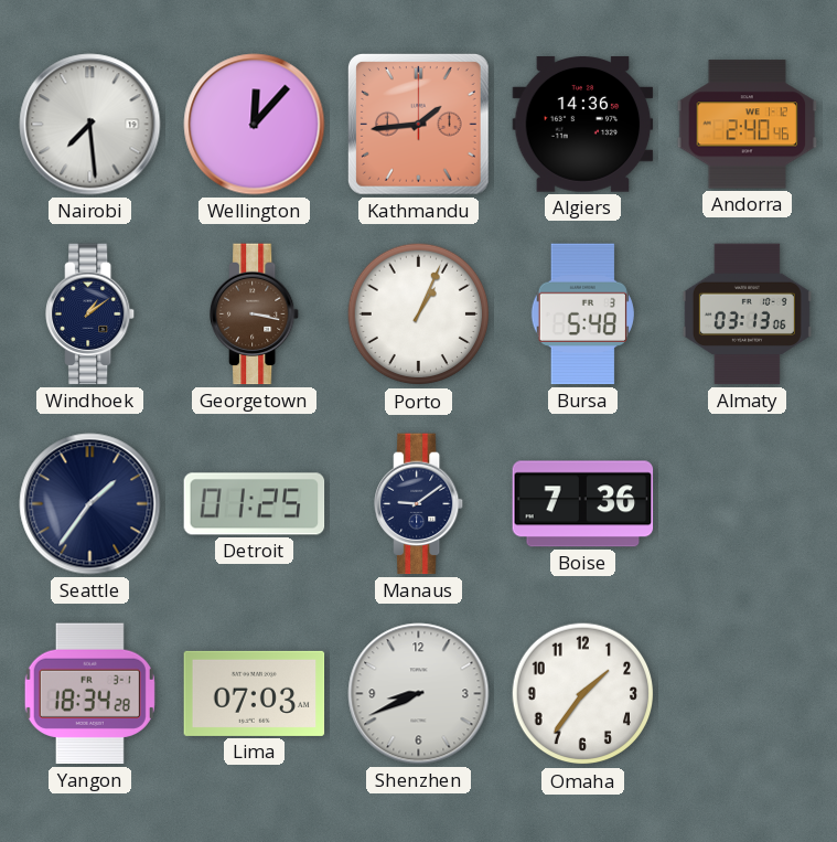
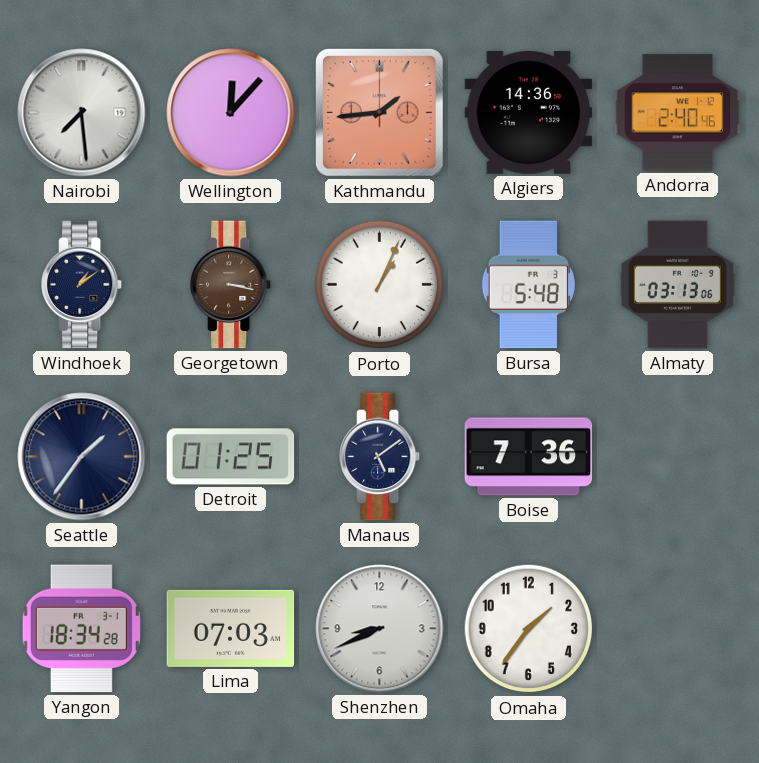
Manaus: 9:09 -> 5:09 (381, 457)
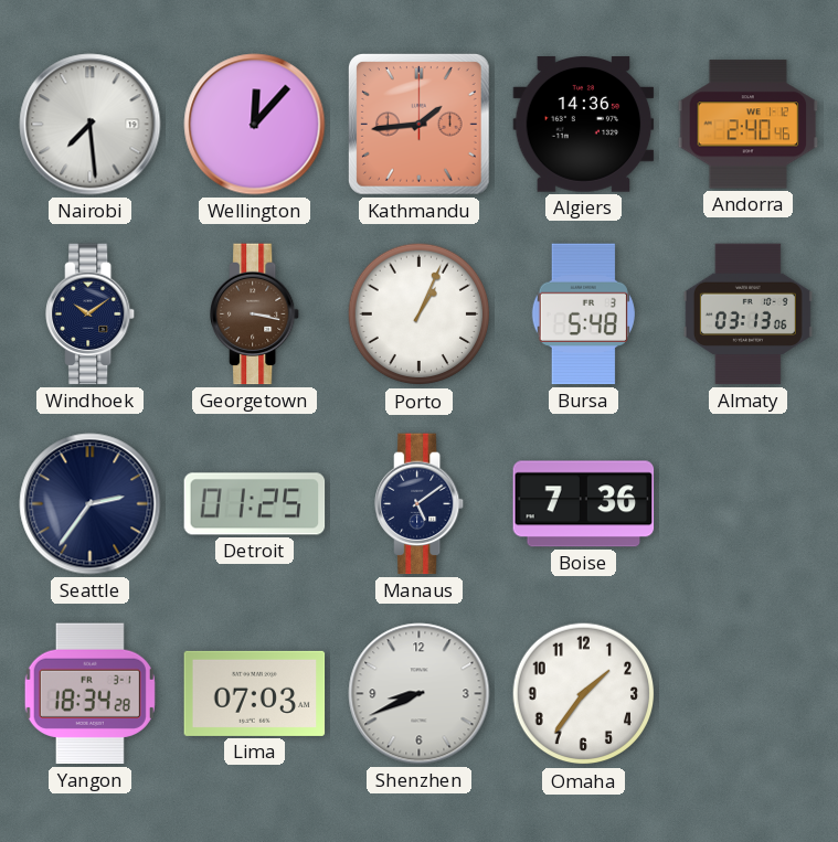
Windhoek: 1:09 -> 10:09 (92, 315)
Seattle: 1:36 -> 2:36 (91, 504)
